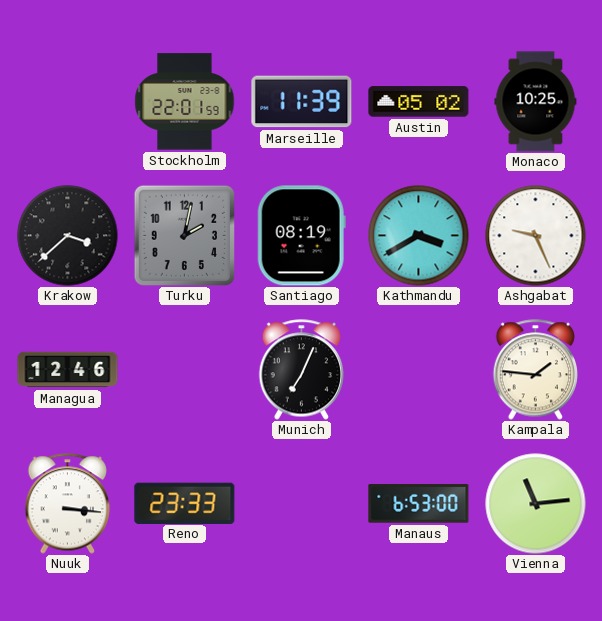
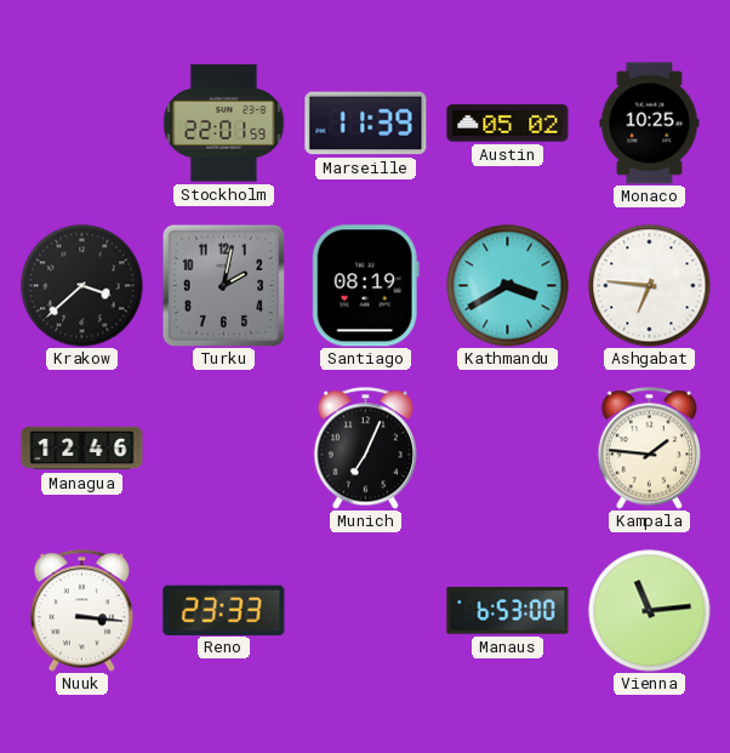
Ashgabat: 9:26 -> 6:46 (650, 286)
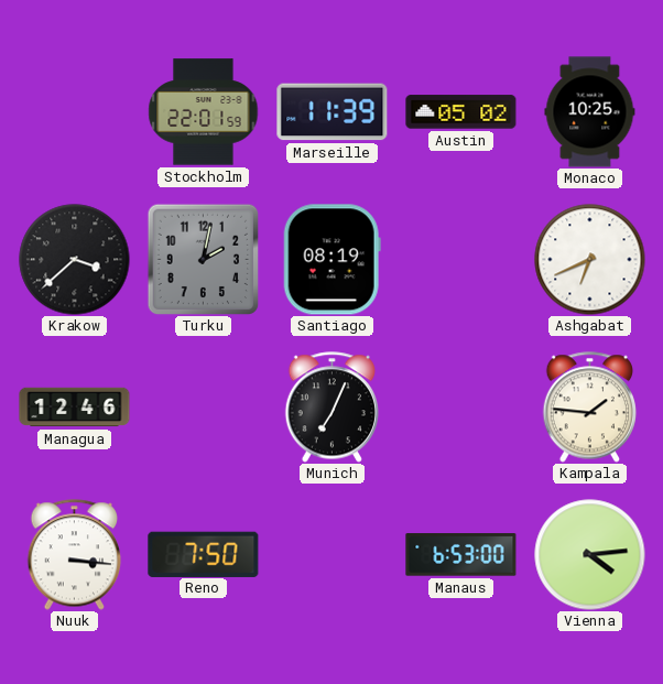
Kathmandu: 3:40 -> none (508, 286)
Ashgabat: 6:46 -> 6:41 (590, 260)
Reno: 23:33 -> 7:50 (204, 554)
Vienna: 11:14 -> 4:14 (590, 555)
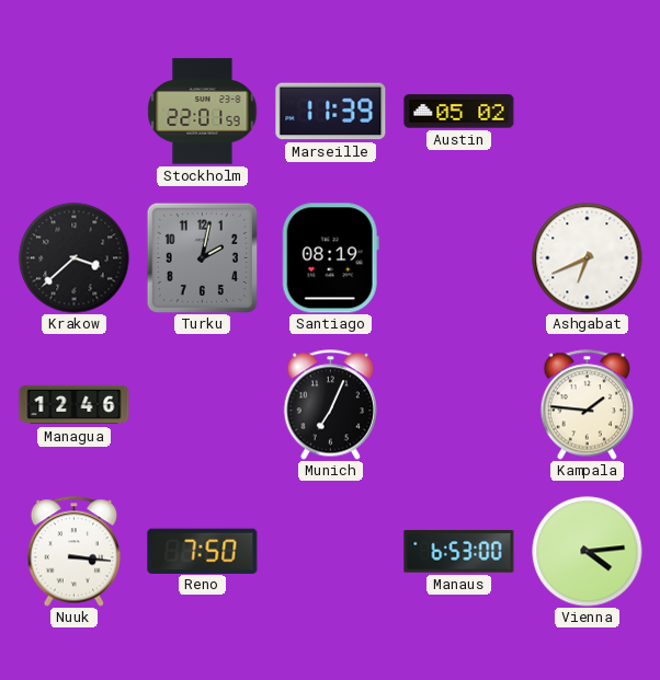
Monaco: 10:25 -> none (590, 112)
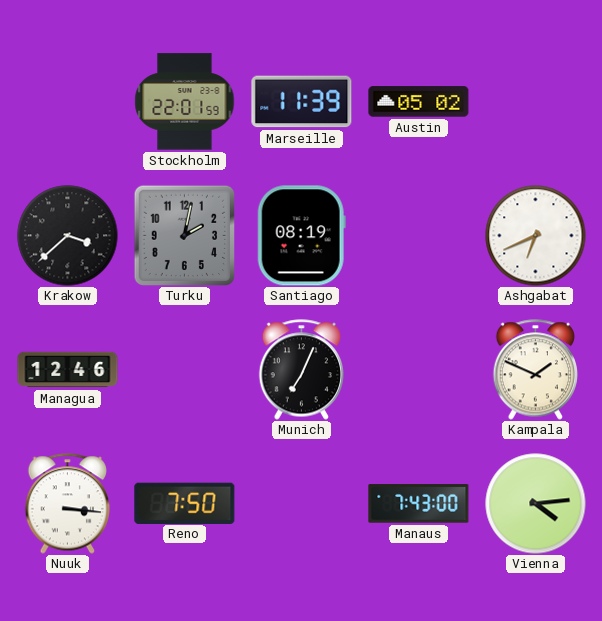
Kampala: 1:46 -> 1:49 (536, 370)
Manaus: 6:53 -> 7:43 (419, 504)
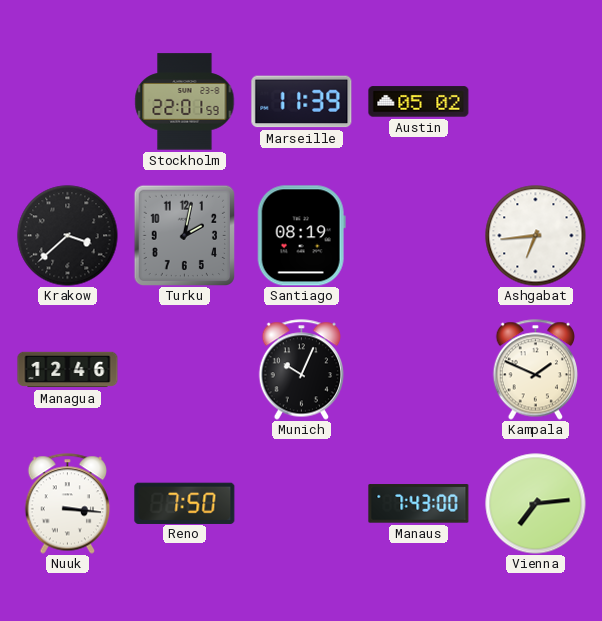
Ashgabat: 6:41 -> 6:44 (536, 236)
Munich: 7:04 -> 10:04 (302, 370)
Vienna: 4:14 -> 7:14 (536, 504)
